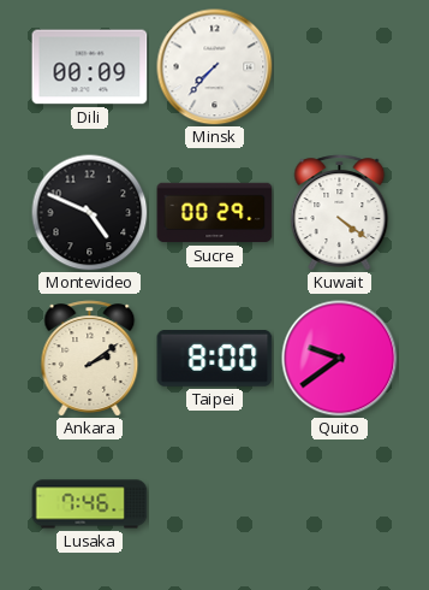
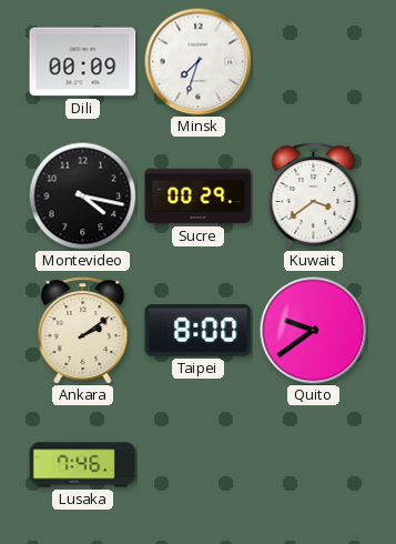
Minsk: 7:37 -> 7:33 (199, 62)
Montevideo: 4:49 -> 4:17 (82, 195)
Kuwait: 4:21 -> 3:39 (314, 197)
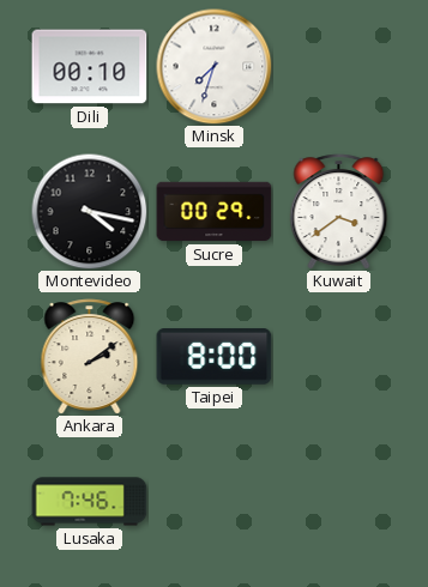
Dili: 00:09 -> 00:10 (90, 67)
Quito: 9:39 -> none (314, 331)
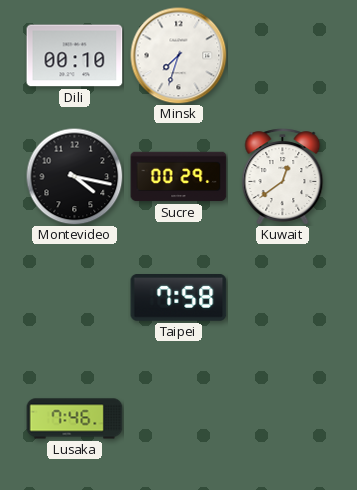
Kuwait: 3:39 -> 12:39 (283, 177)
Ankara: 2:09 -> none (90, 357)
Taipei: 8:00 -> 7:58 (179, 298)
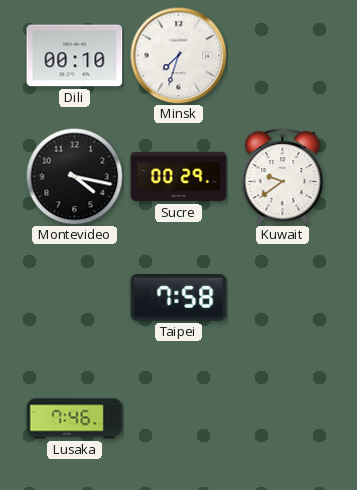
Kuwait: 12:39 -> 9:39 (283, 177)
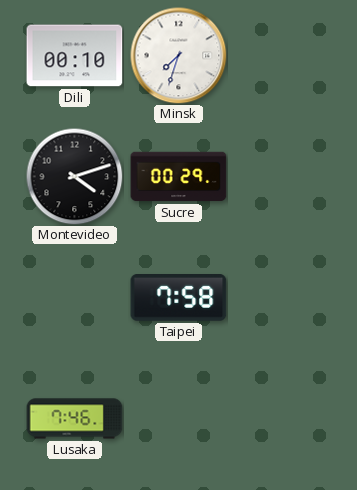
Montevideo: 4:17 -> 4:12 (74, 176)
Kuwait: 9:39 -> none (283, 177)
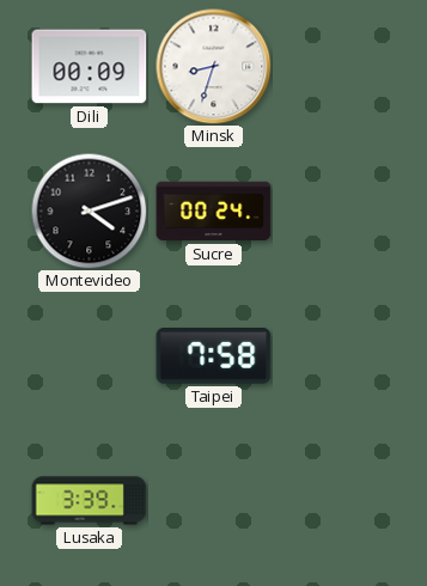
Dili: 00:10 -> 00:09 (90, 67)
Minsk: 7:33 -> 8:33 (214, 67)
Sucre: 00:29 -> 00:24 (214, 212)
Lusaka: 7:46 -> 3:39 (90, 501)
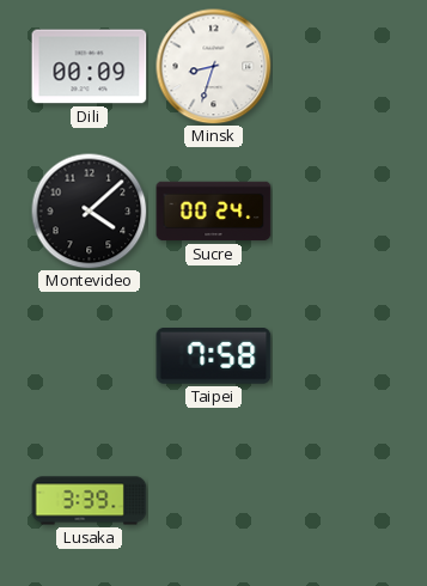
Montevideo: 4:12 -> 4:08 (89, 210)
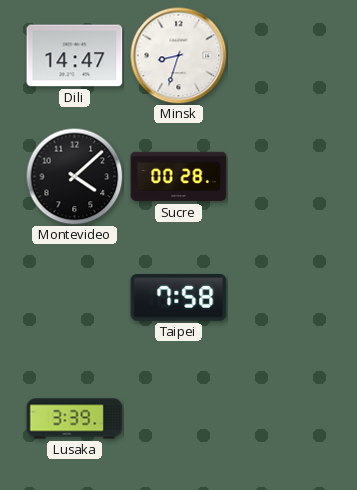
Dili: 00:09 -> 14:47 (75, 56)
Sucre: 00:24 -> 00:28 (179, 177)
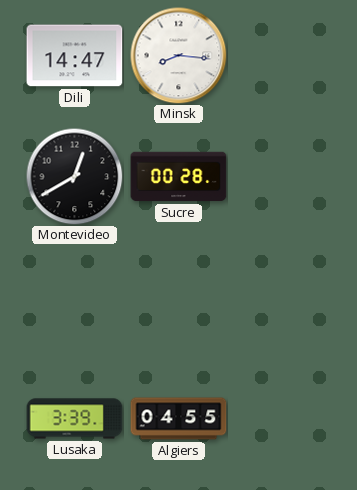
Minsk: 8:33 -> 8:16 (179, 56)
Montevideo: 4:08 -> 12:40 (74, 176)
Taipei: 7:58 -> none (179, 298)
Algiers: none -> 04:55 (179, 419)
